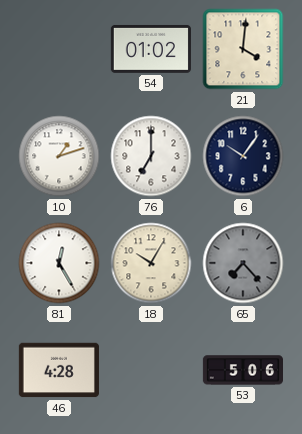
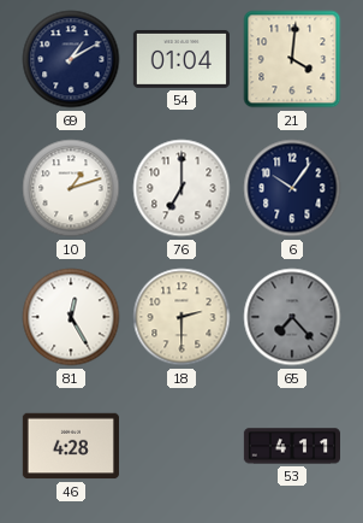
69: none -> 1:10 (71, 59)
54: 01:02 -> 01:04 (181, 59)
18: 10:05 -> 2:30 (181, 317)
53: 5:06 -> 4:11 (291, 446)
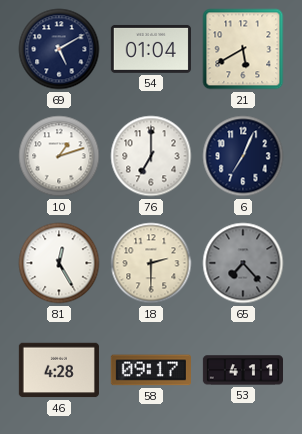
69: 1:10 -> 5:10 (59, 49)
21: 4:01 -> 5:40 (243, 49)
6: 10:06 -> 7:04 (243, 156)
58: none -> 09:17 (151, 370)
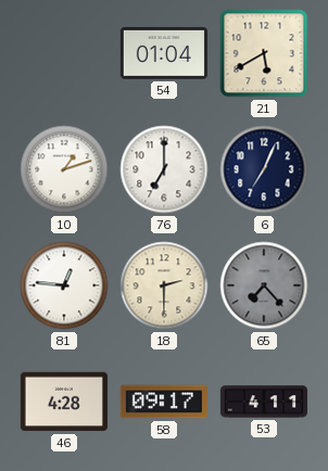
69: 5:10 -> none (59, 49)
81: 12:25 -> 12:46 (64, 285)
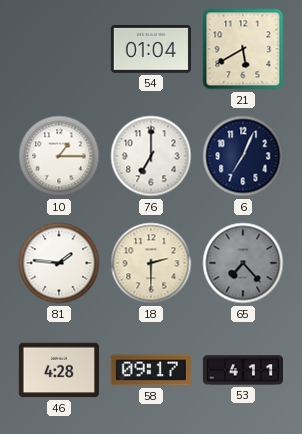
10: 1:12 -> 1:15 (59, 156)
81: 12:46 -> 1:46 (59, 263)
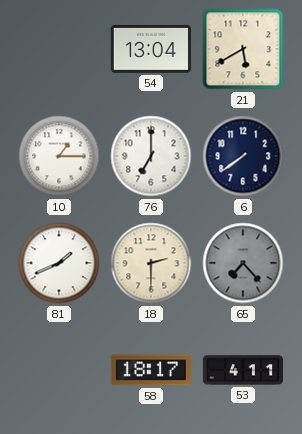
54: 01:04 -> 13:04 (151, 49)
6: 7:04 -> 7:39 (243, 156)
81: 1:46 -> 1:41 (59, 263)
46: 4:28 -> none (59, 370)
58: 09:17 -> 18:17 (151, 370)
